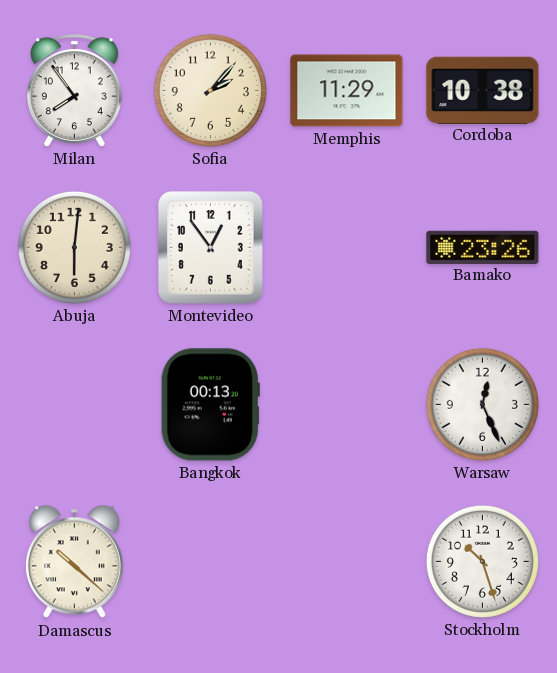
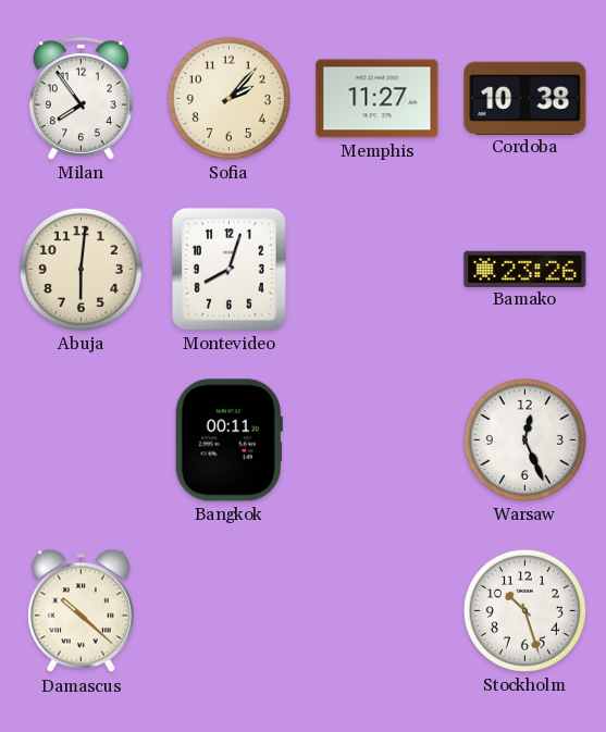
Memphis: 11:29 -> 11:27 (378, 99)
Montevideo: 12:54 -> 8:03 (230, 270)
Bangkok: 00:13 -> 00:11 (228, 441)
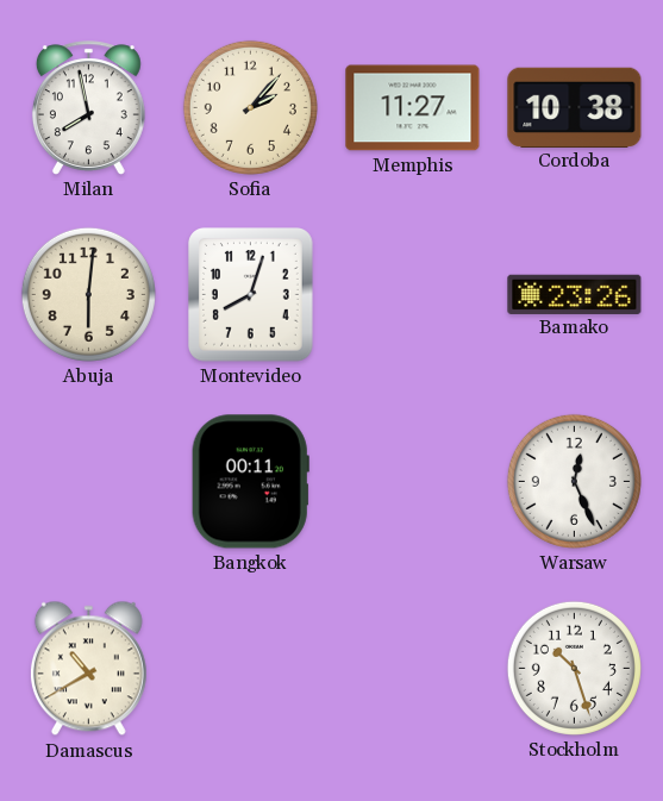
Milan: 7:54 -> 7:58 (88, 108)
Damascus: 10:22 -> 10:40 (88, 669)
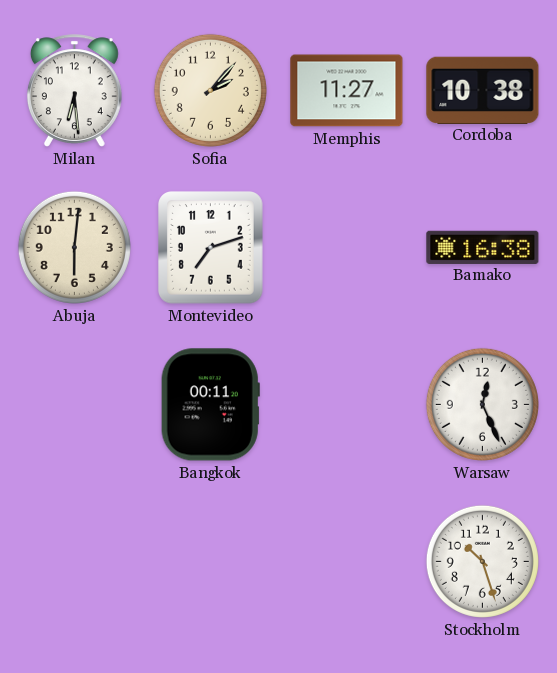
Milan: 7:58 -> 6:29 (74, 91)
Montevideo: 8:03 -> 7:12 (211, 248)
Bamako: 23:26 -> 16:38 (483, 247)
Damascus: 10:40 -> none (88, 669)
